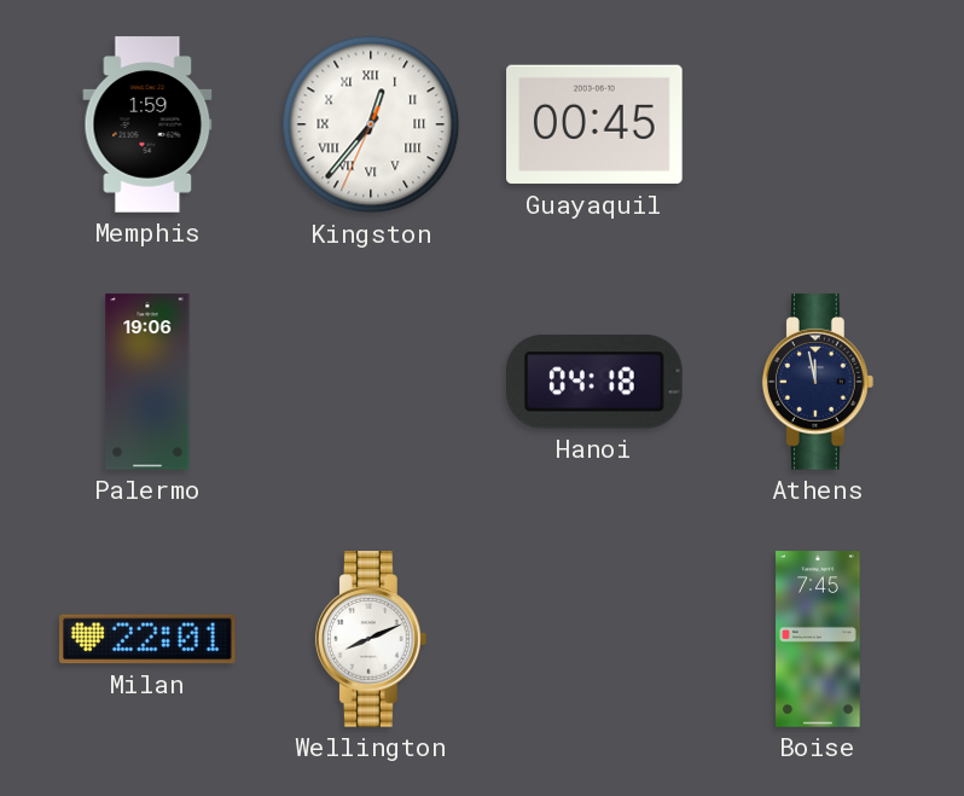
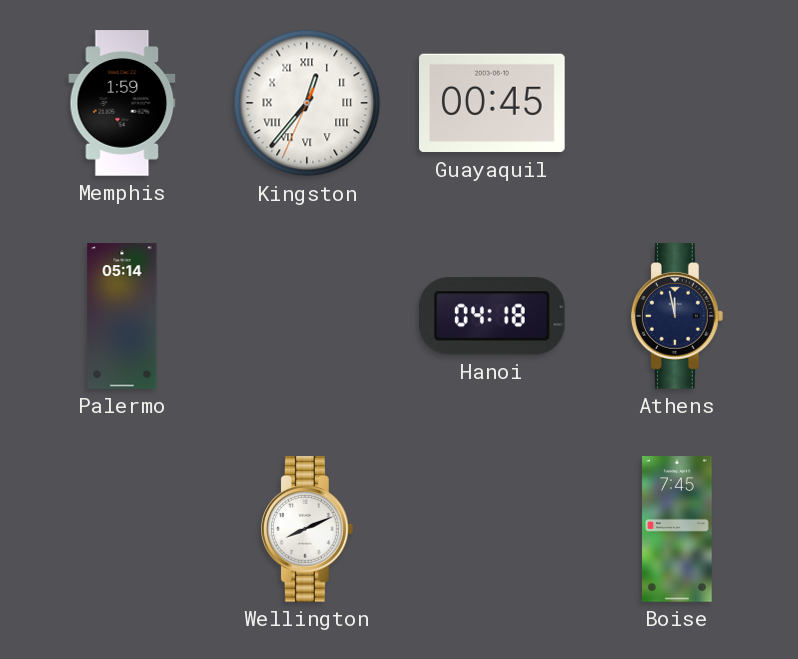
Palermo: 19:06 -> 05:14 (122, 316)
Milan: 22:01 -> none (149, 639)
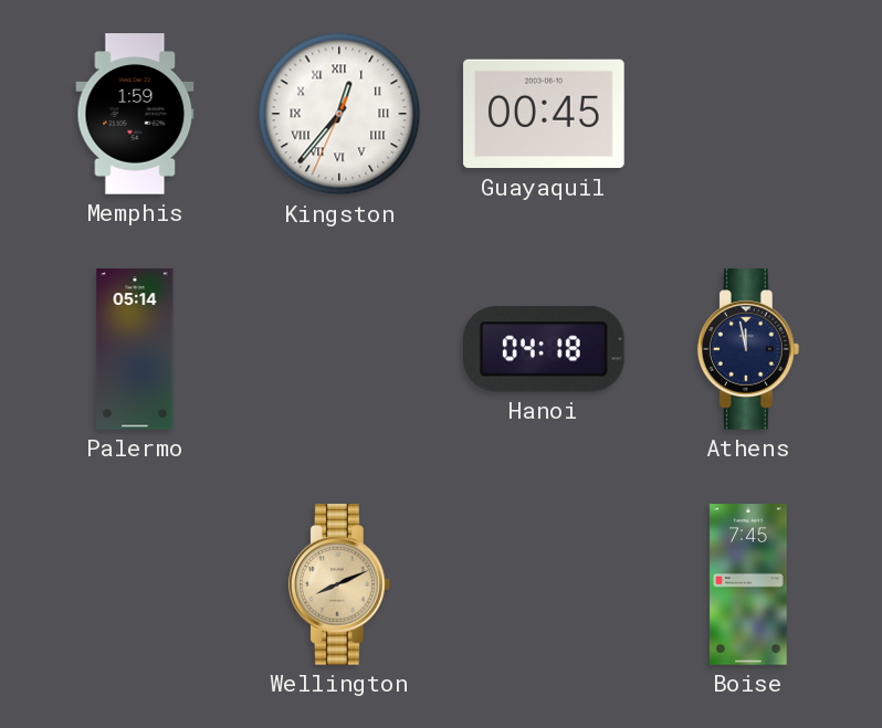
Wellington dial: white -> champagne (339, 584)
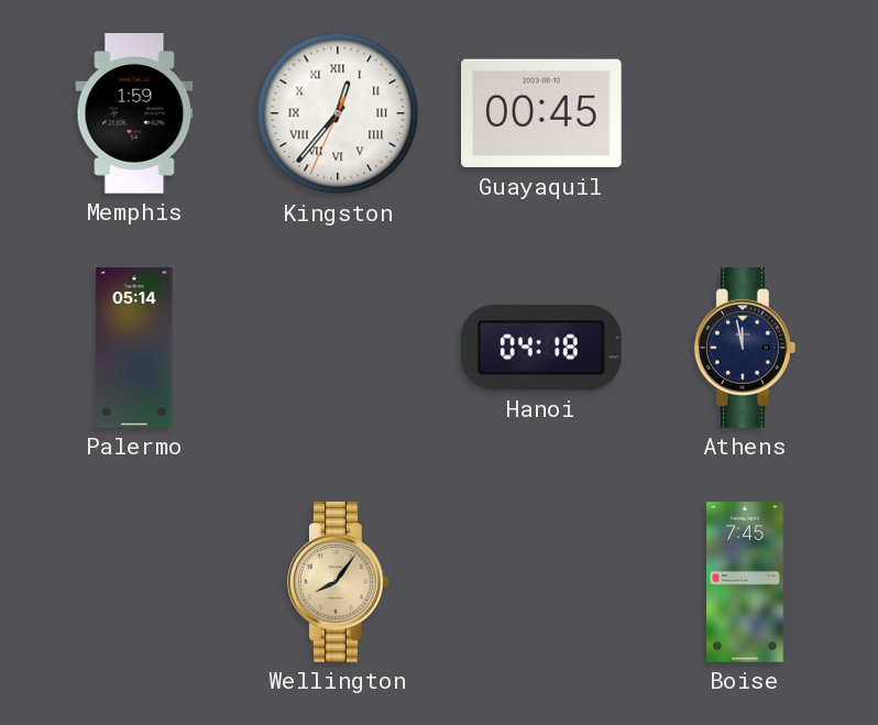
Wellington: 8:11 -> 8:06 (338, 582)
